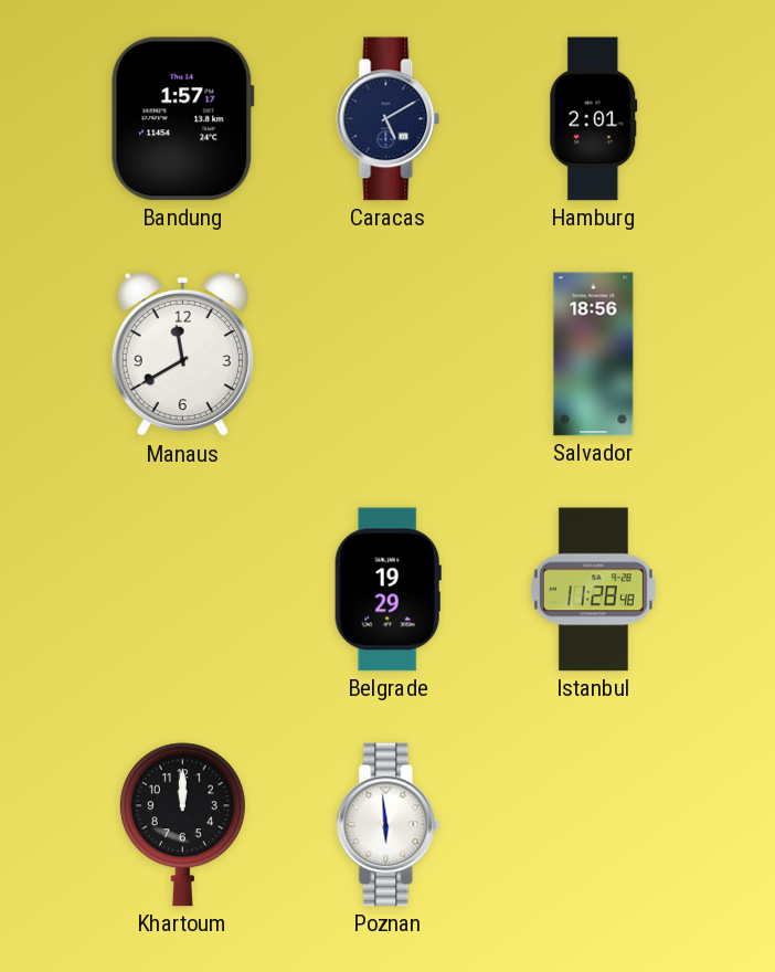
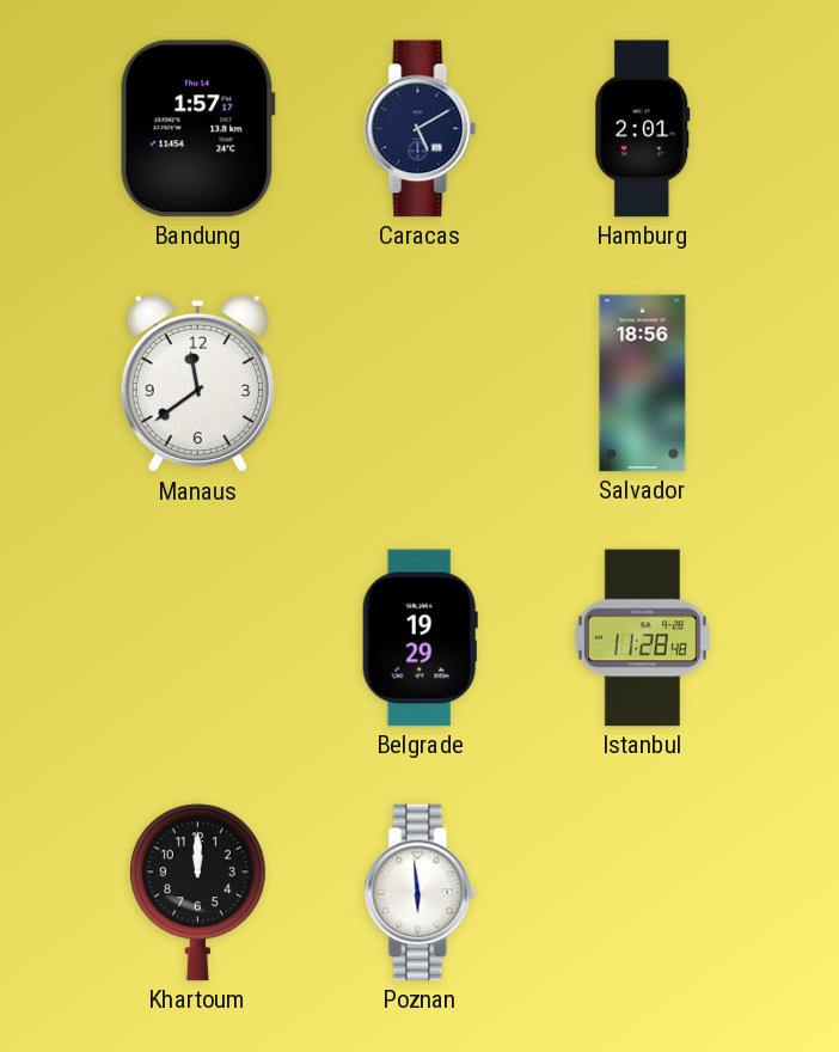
Manaus: 11:40 -> 11:39 (197, 384)
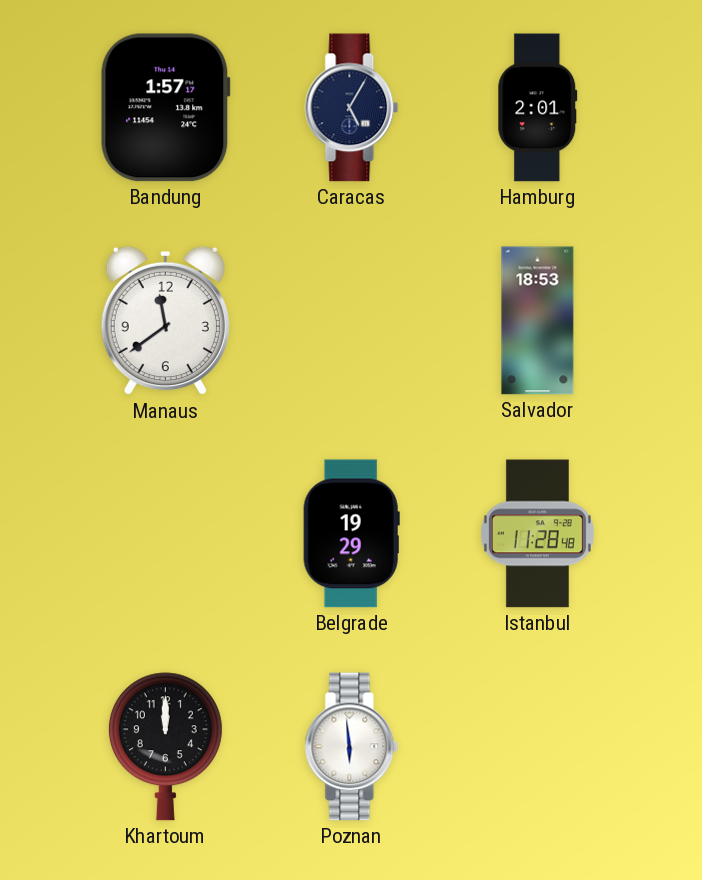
Caracas: 5:10 -> 5:05 (352, 108)
Salvador: 18:56 -> 18:53 (538, 321)
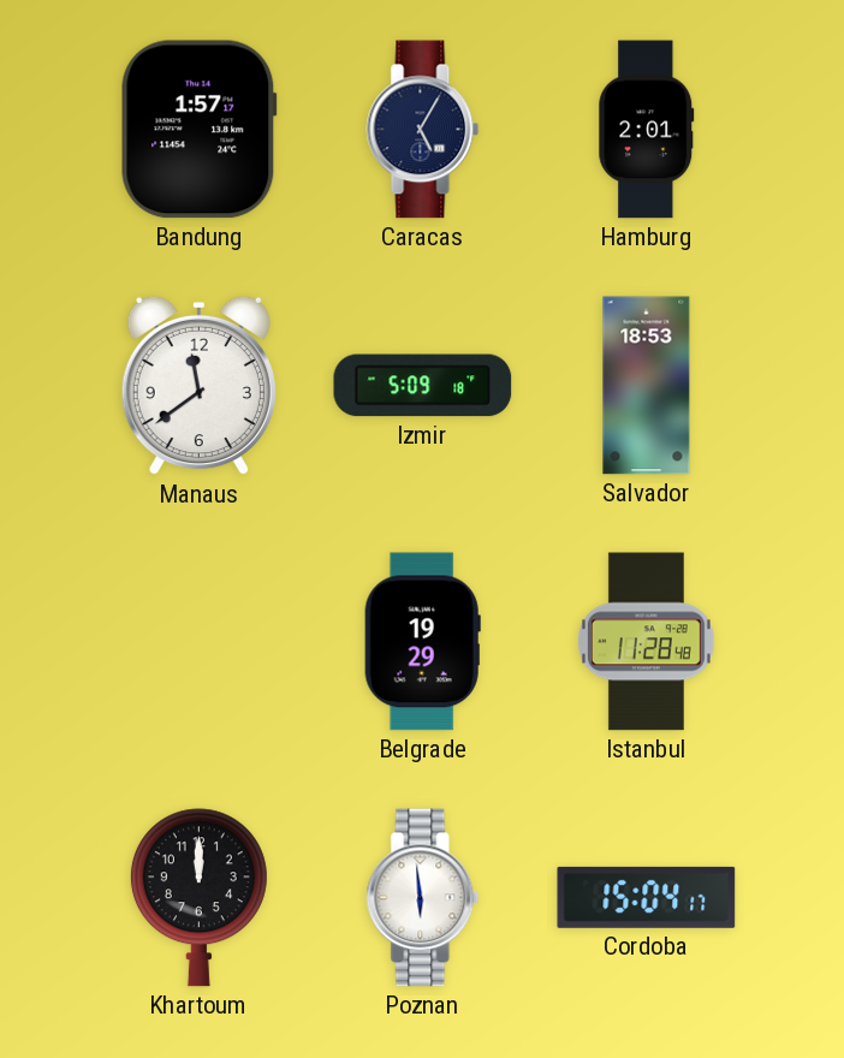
Izmir: none -> 5:09 (423, 386)
Cordoba: none -> 15:04 (647, 897)
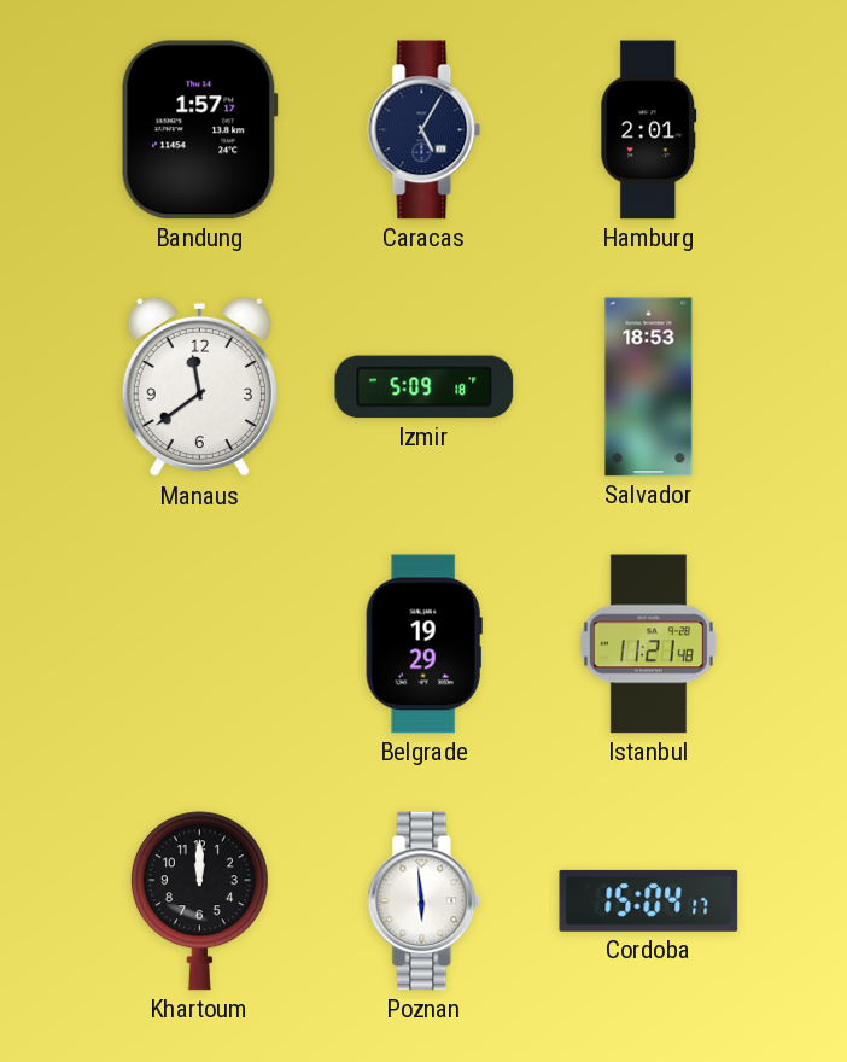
Istanbul: 11:28 -> 11:21 (648, 644)
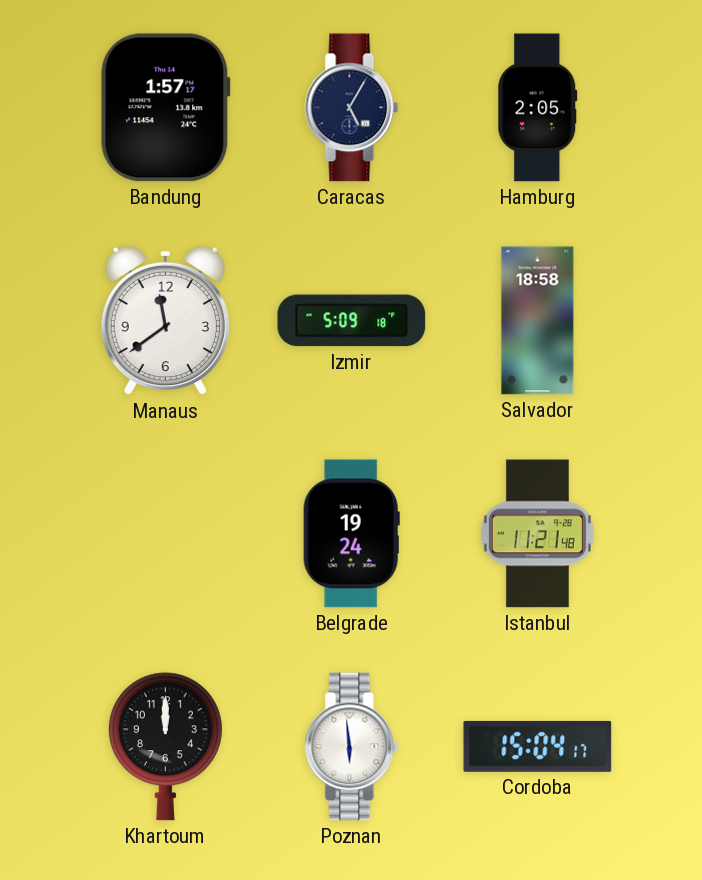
Hamburg: 2:01 -> 2:05 (538, 108)
Salvador: 18:53 -> 18:58 (538, 321)
Belgrade: 19:29 -> 19:24 (351, 534)
